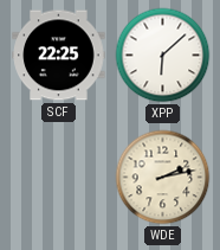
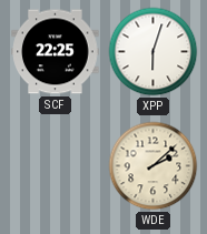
XPP: 6:08 -> 6:03 (154, 52)
WDE: 2:13 -> 2:08 (154, 166)
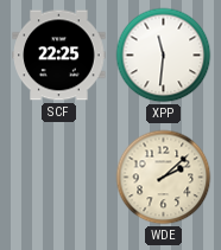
XPP: 6:03 -> 11:31 (164, 56)
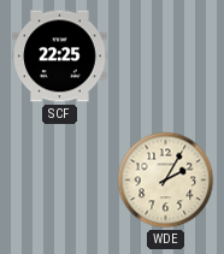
XPP: 11:31 -> none (164, 56)
WDE: 2:08 -> 2:05 (166, 181)
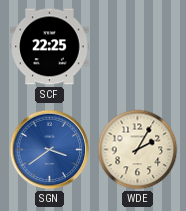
SGN: none -> 3:39 (50, 150)
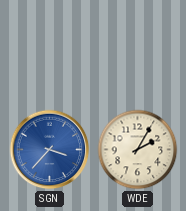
SCF: 22:25 -> none (50, 47)
SGN: 3:39 -> 3:37 (50, 150)
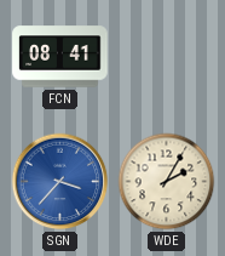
FCN: none -> 08:41 (60, 57)
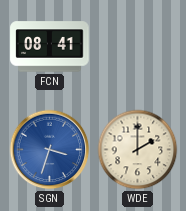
SGN: 3:37 -> 3:33 (50, 150)
WDE: 2:05 -> 2:00 (138, 150)
